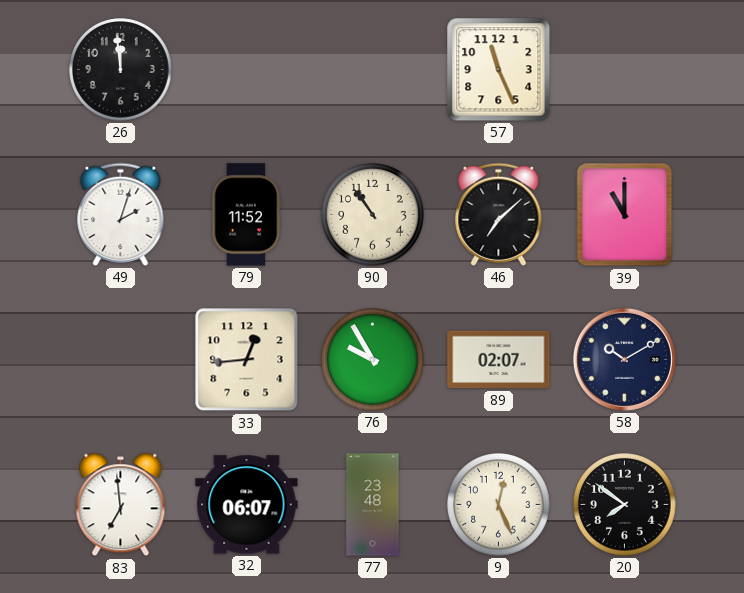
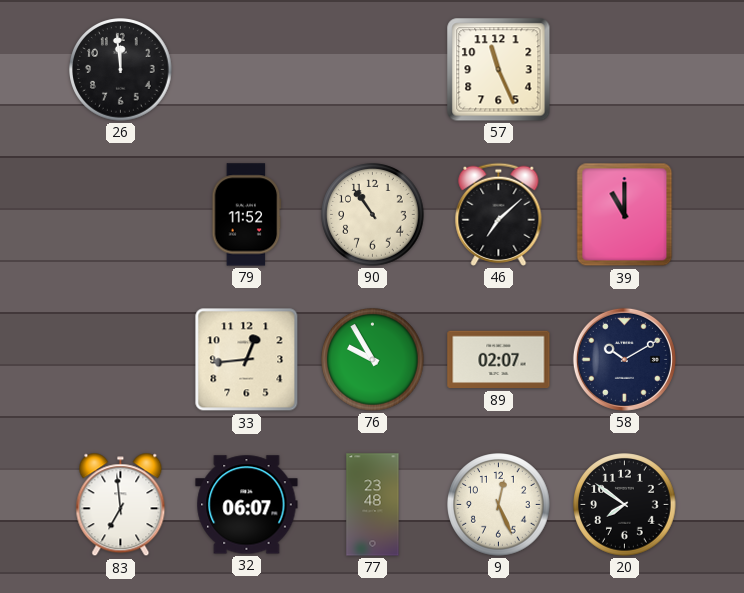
49: 2:03 -> none (121, 214)
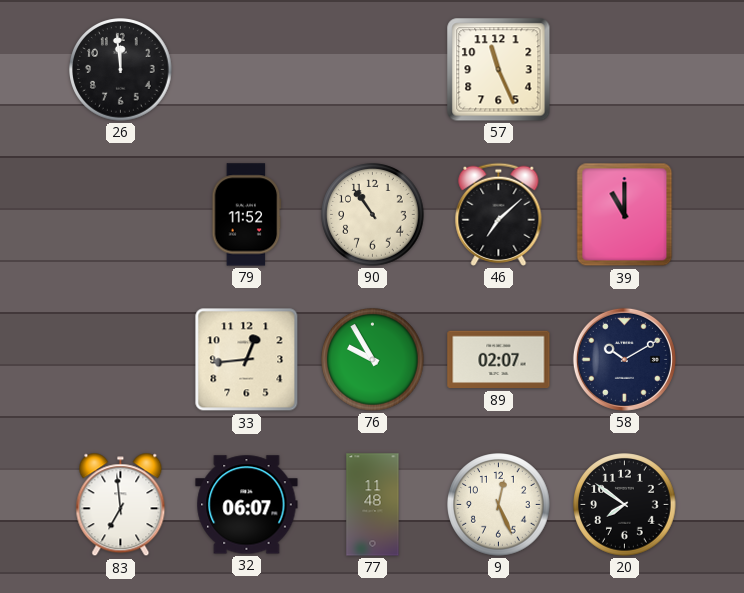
77: 23:48 -> 11:48 (373, 505)
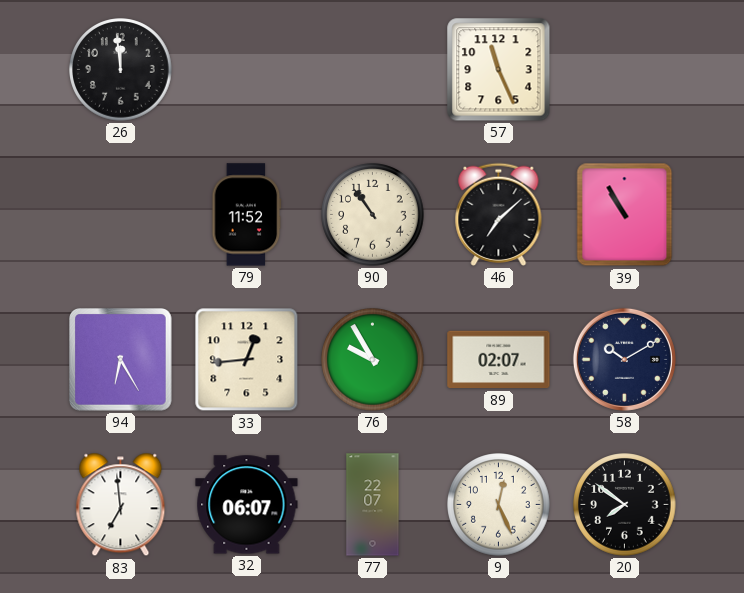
39: 11:00 -> 10:55 (625, 215)
94: none -> 6:25 (121, 360)
77: 11:48 -> 22:07 (373, 505)
